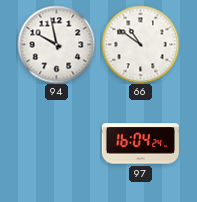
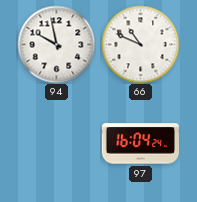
66: 10:51 -> 10:49 (140, 44)
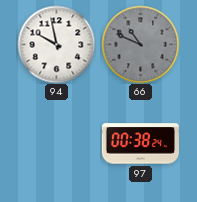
66 dial: white -> grey (140, 44)
97: 16:04 -> 00:38 (140, 144)
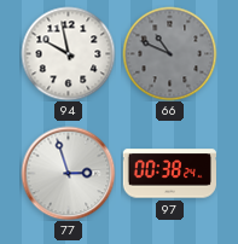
77: none -> 2:57 (68, 173)
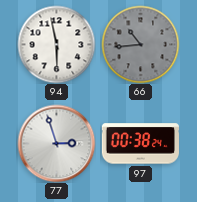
94: 9:58 -> 5:58 (56, 44)
66: 10:49 -> 10:44 (140, 44)
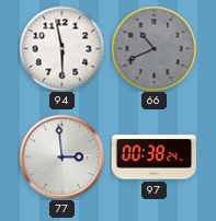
66: 10:44 -> 10:41 (154, 48)
77: 2:57 -> 2:59 (61, 156)
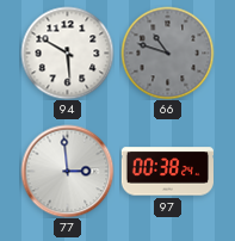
94: 5:58 -> 5:50 (67, 52)
66: 10:41 -> 10:48 (167, 52)
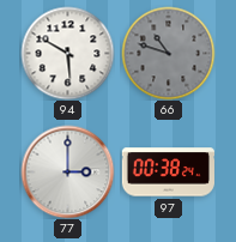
77: 2:59 -> 3:00 (67, 171)
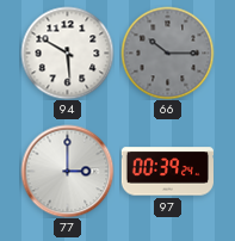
66: 10:48 -> 10:15 (167, 52)
97: 00:38 -> 00:39 (167, 172)
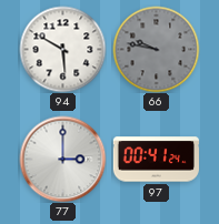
66: 10:15 -> 9:47 (156, 49)
97: 00:39 -> 00:41 (156, 160)
